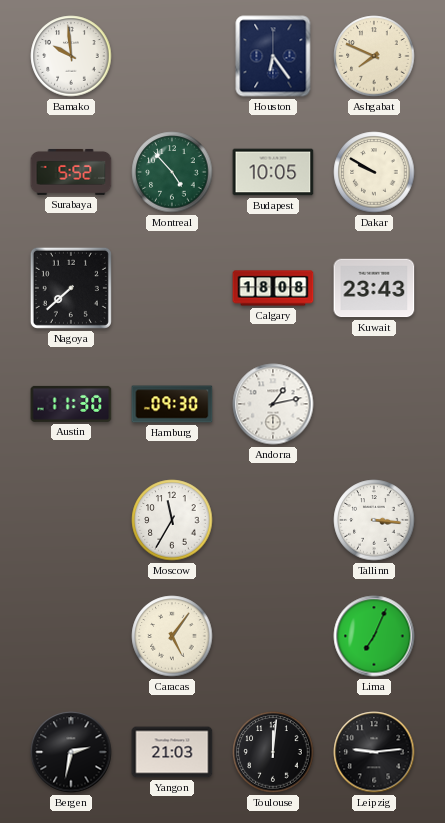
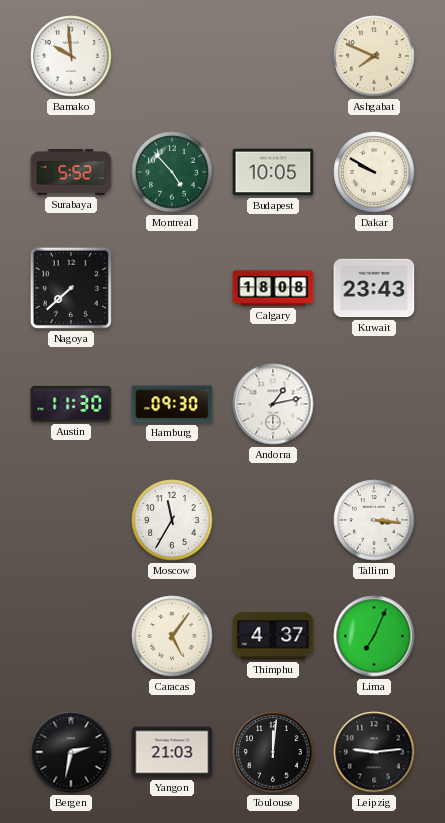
Houston: 6:24 -> none (273, 56)
Thimphu: none -> 4:37 (273, 636)
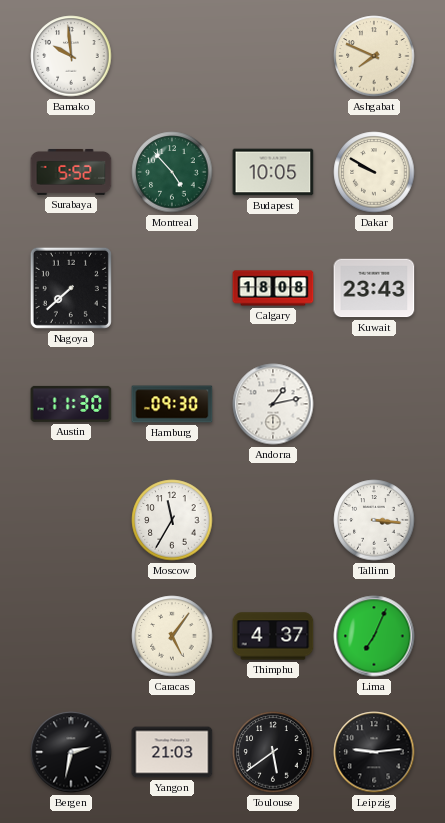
Toulouse: 12:01 -> 5:39 (273, 752)
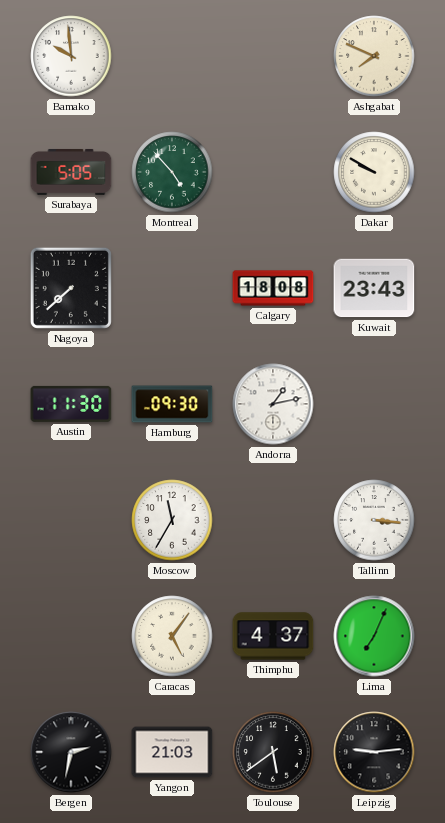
Surabaya: 5:52 -> 5:05 (71, 172)
Budapest: 10:05 -> none (273, 172)
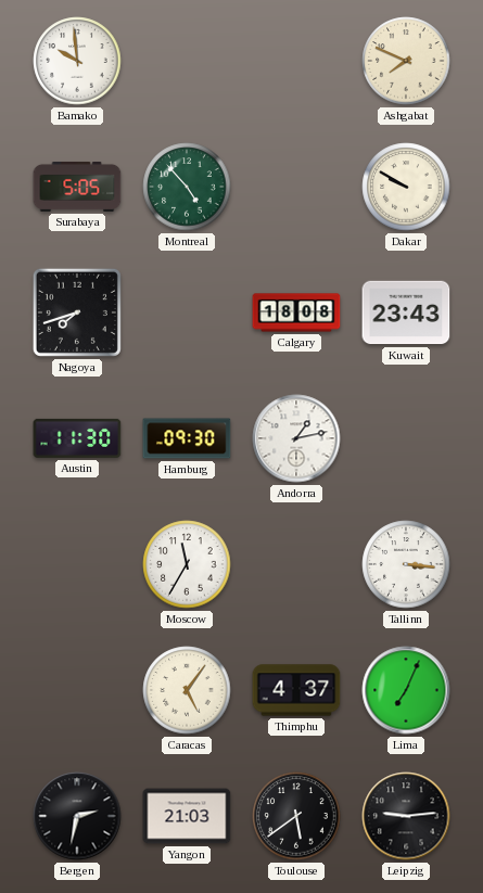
Nagoya: 7:38 -> 7:42 (77, 312)
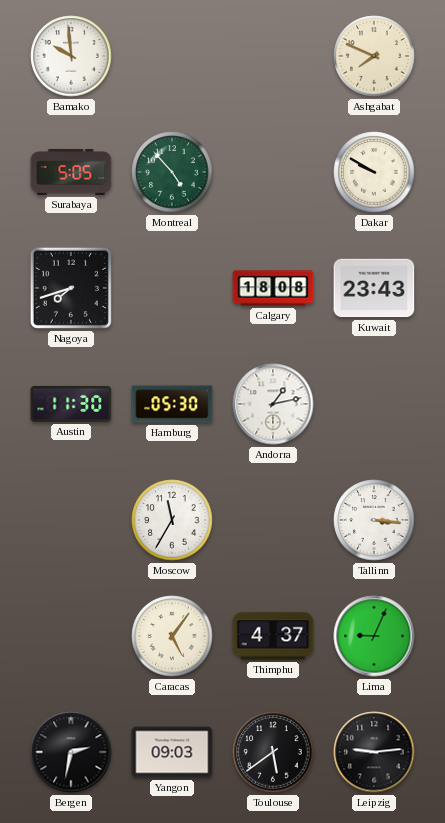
Hamburg: 09:30 -> 05:30 (172, 404)
Lima: 7:04 -> 9:04 (374, 636)
Yangon: 21:03 -> 09:03 (172, 752)
